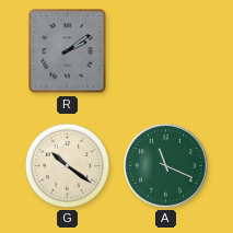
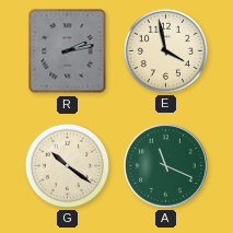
R: 2:09 -> 2:13 (68, 51)
E: none -> 3:58 (165, 50)
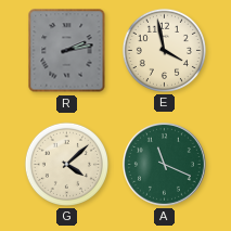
G: 10:21 -> 4:08 (66, 164)
